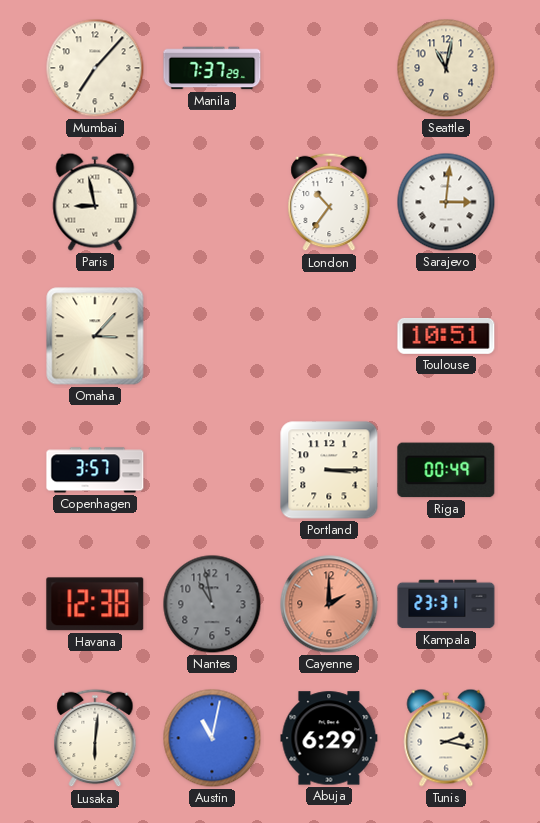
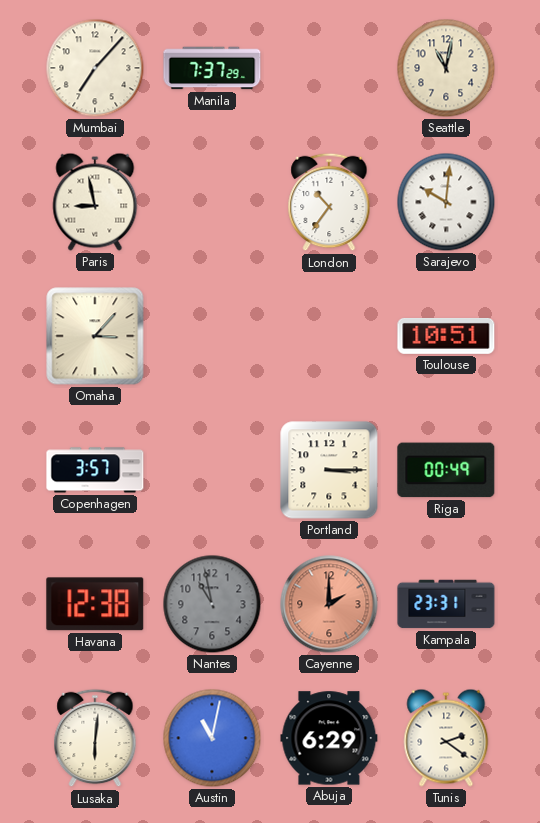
Sarajevo: 3:01 -> 10:01 (446, 202)
Tunis: 2:17 -> 2:21 (446, 738)
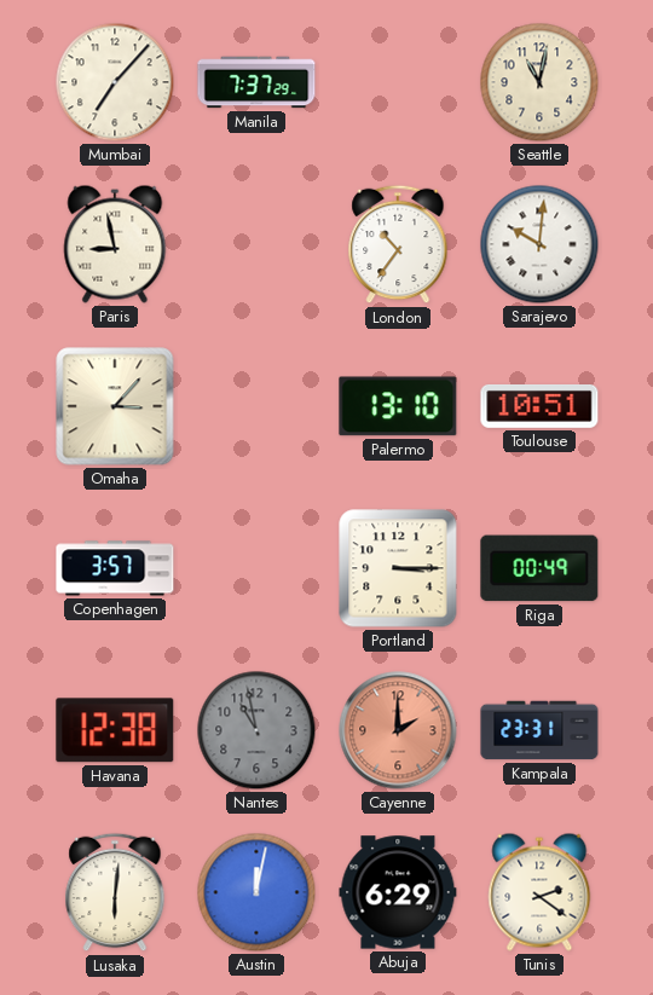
Palermo: none -> 13:10 (398, 406)
Austin: 11:02 -> 12:02 (256, 892)
